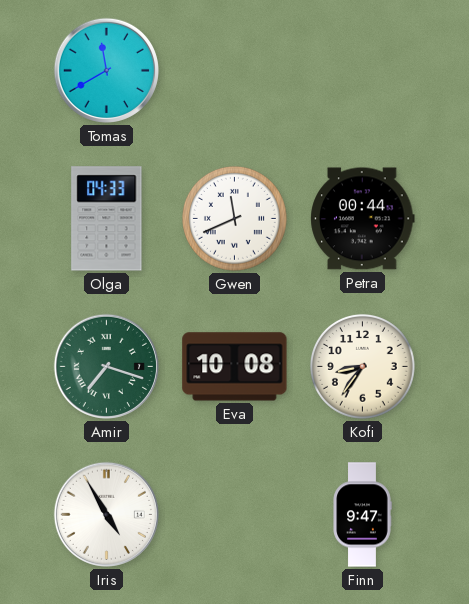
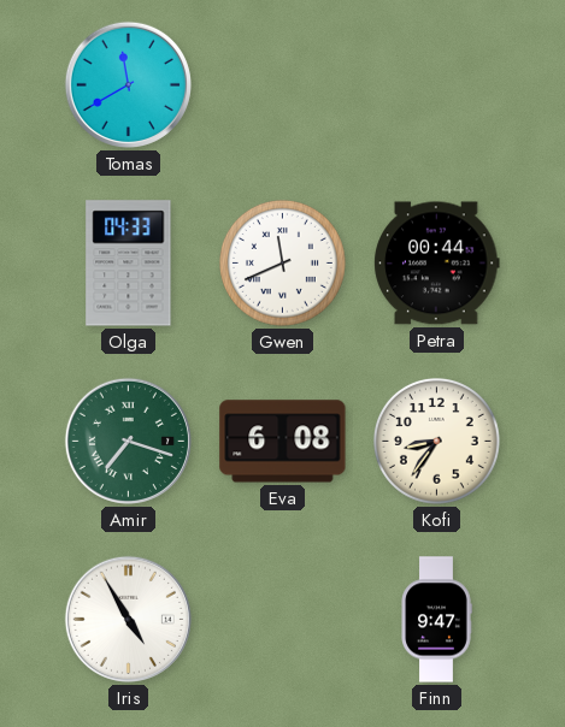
Eva: 10:08 -> 6:08 (283, 442)
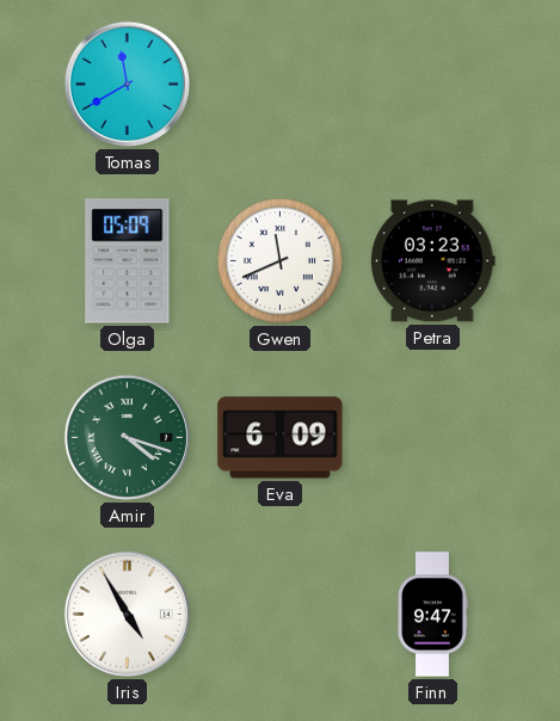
Olga: 04:33 -> 05:09 (128, 261)
Petra: 00:44 -> 03:23 (433, 261)
Amir: 7:18 -> 4:18 (127, 437)
Eva: 6:08 -> 6:09 (281, 438)
Kofi: 8:36 -> none (436, 441)
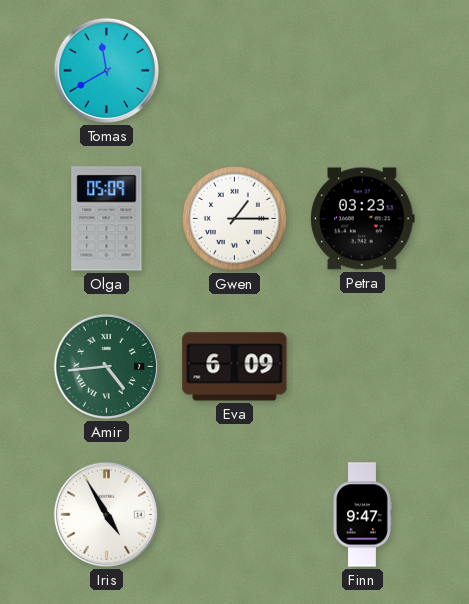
Gwen: 11:41 -> 1:15 (234, 218)
Amir: 4:18 -> 4:44 (106, 366)
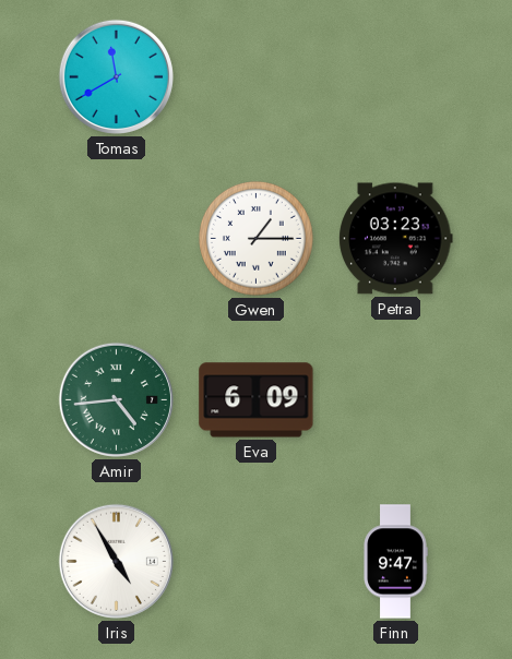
Olga: 05:09 -> none (107, 219)
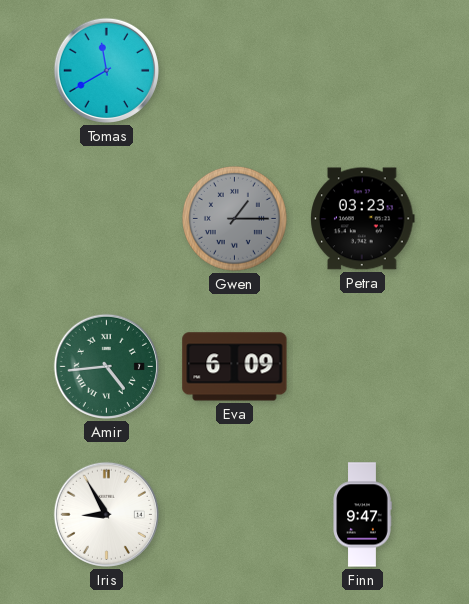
Gwen dial: white -> grey (234, 218)
Iris: 4:55 -> 8:55 (106, 514)
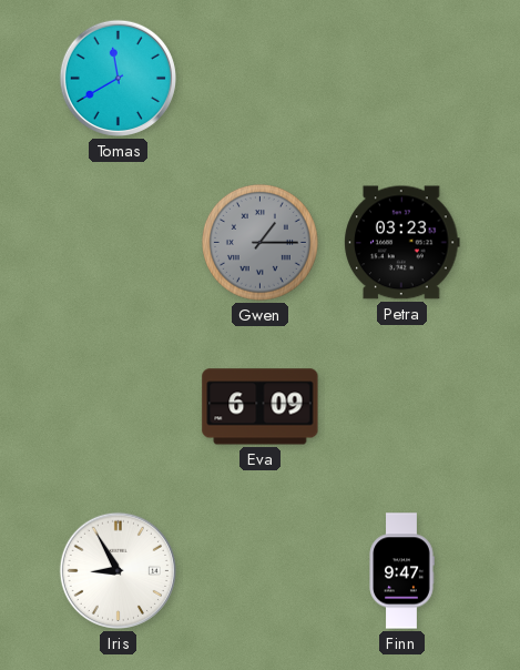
Amir: 4:44 -> none (106, 366)
